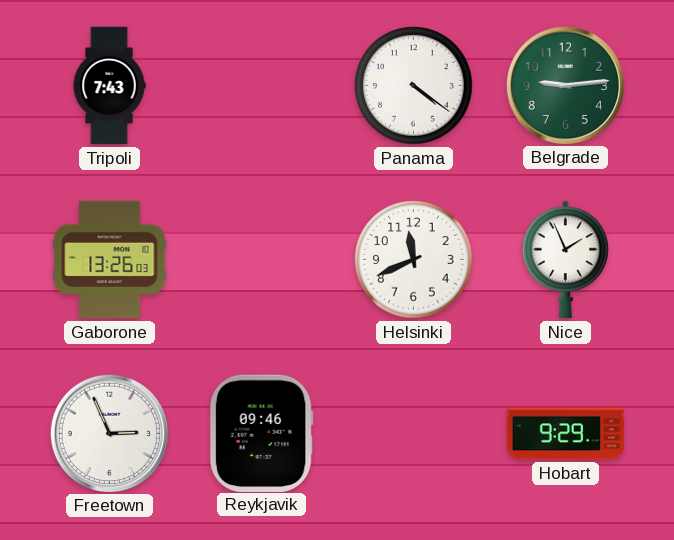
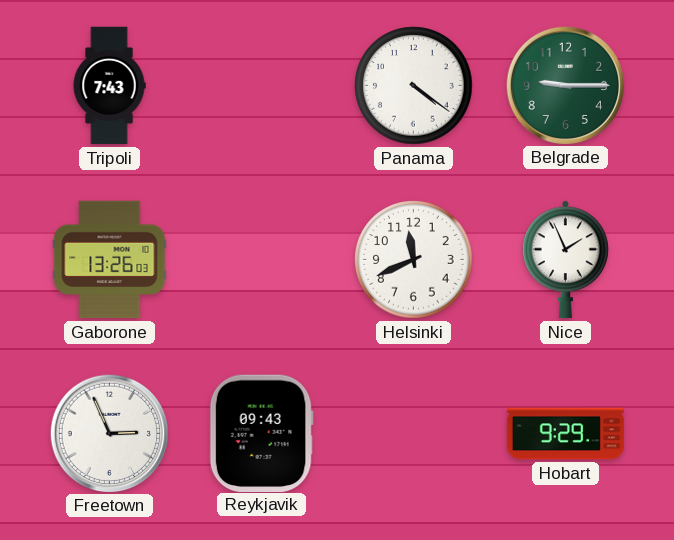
Belgrade: 9:14 -> 9:15 (565, 85)
Reykjavik: 09:46 -> 09:43 (261, 433)
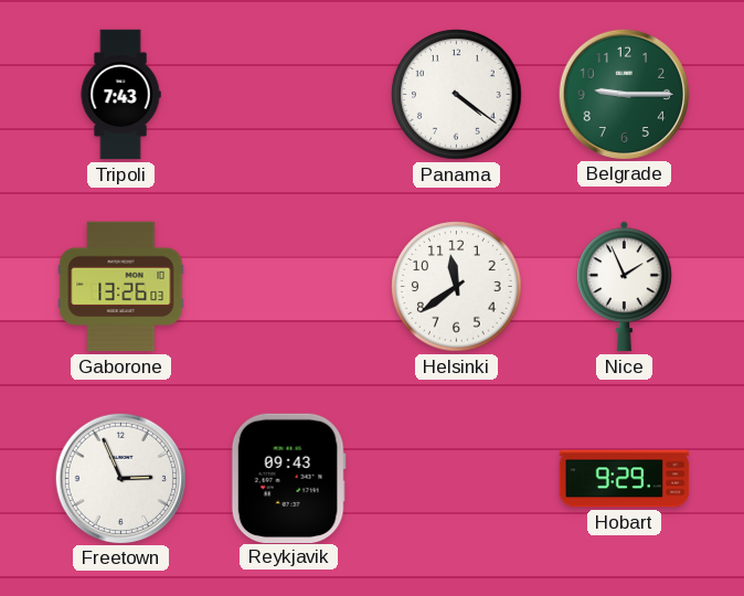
Helsinki: 11:41 -> 11:39 (457, 287)
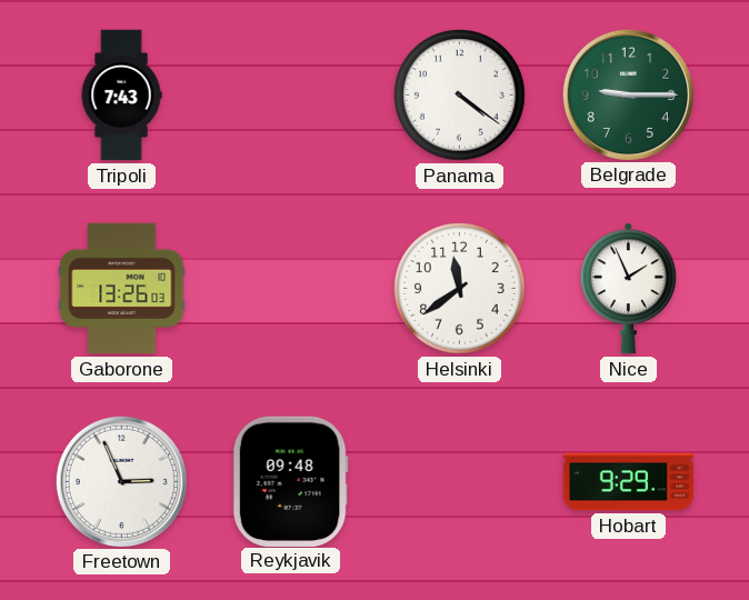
Reykjavik: 09:43 -> 09:48 (290, 481)
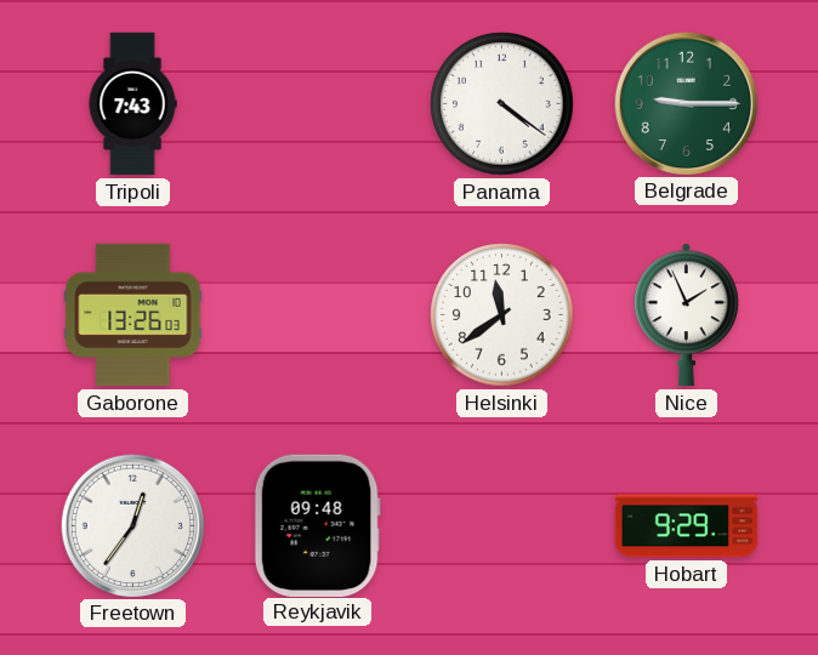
Freetown: 2:56 -> 12:36 (132, 525)
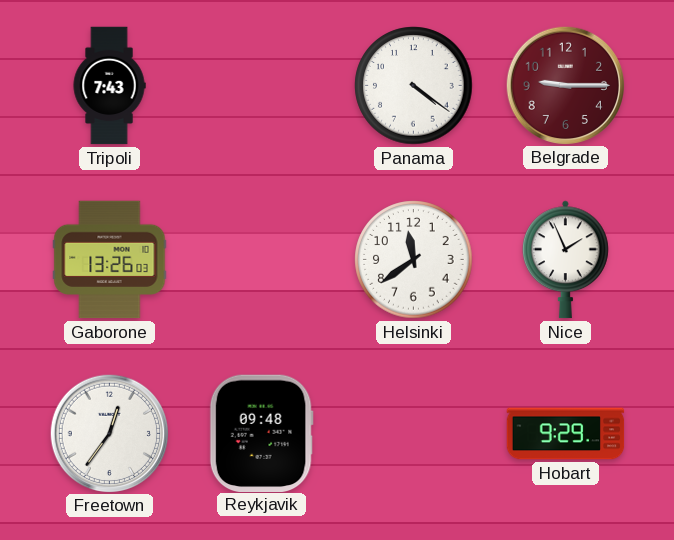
Belgrade dial: green -> burgundy (565, 85)
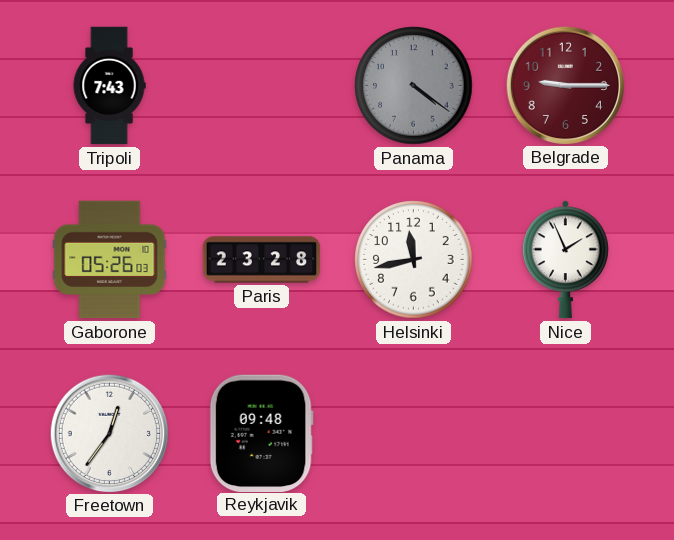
Panama dial: white -> grey (414, 86)
Gaborone: 13:26 -> 05:26 (110, 260)
Paris: none -> 23:28 (262, 260)
Helsinki: 11:39 -> 11:43 (414, 260)
Hobart: 9:29 -> none (566, 434)
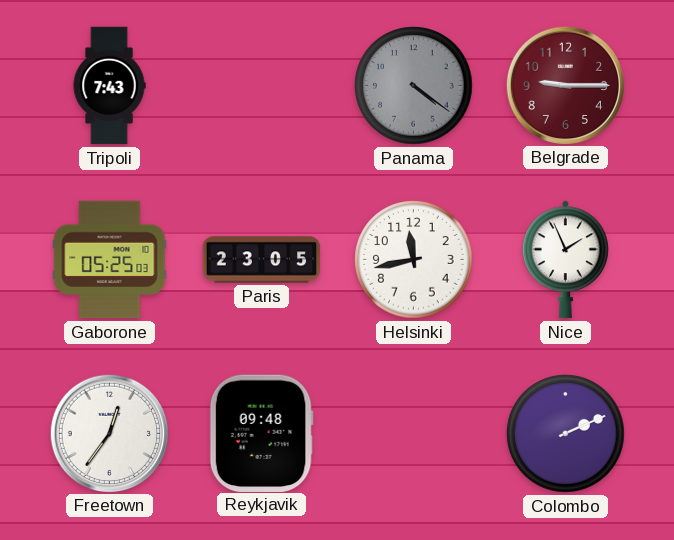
Gaborone: 05:26 -> 05:25 (110, 260)
Paris: 23:28 -> 23:05 (262, 260)
Colombo: none -> 2:11 (566, 434)
